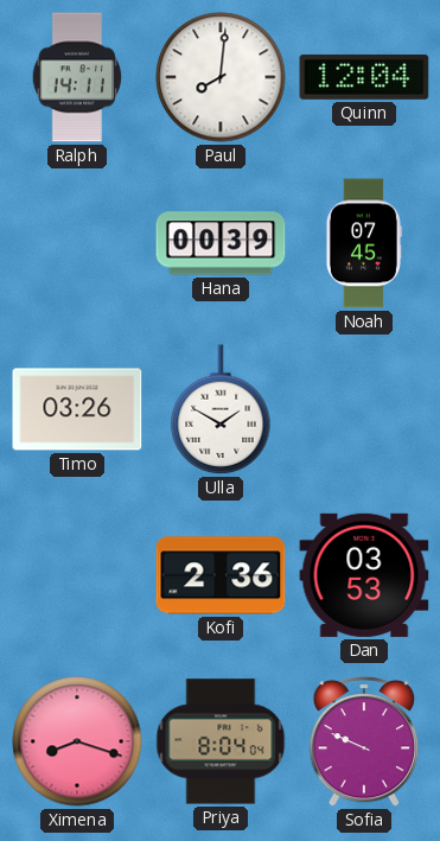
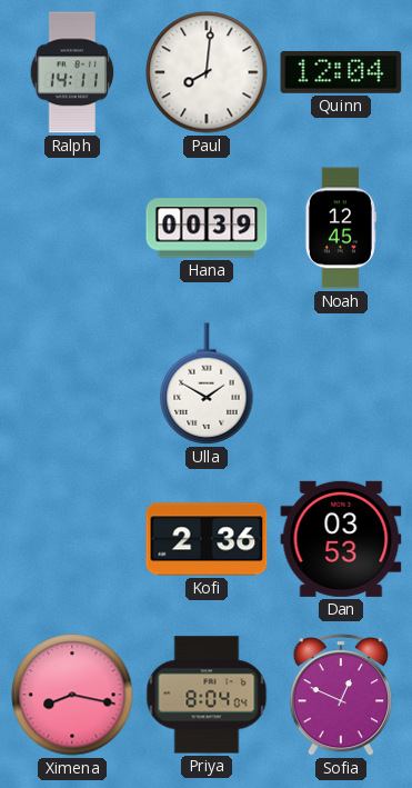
Noah: 07:45 -> 12:45 (340, 228)
Timo: 03:26 -> none (77, 409)
Ximena: 8:18 -> 8:17 (72, 695)
Sofia: 9:49 -> 12:49 (340, 696)
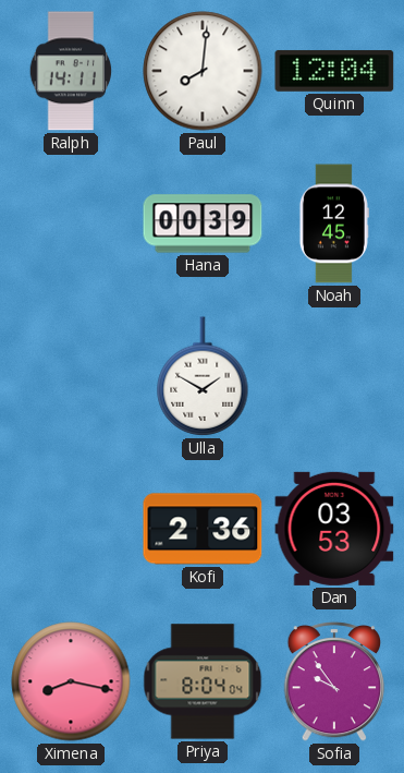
Sofia: 12:49 -> 9:54 (333, 683)
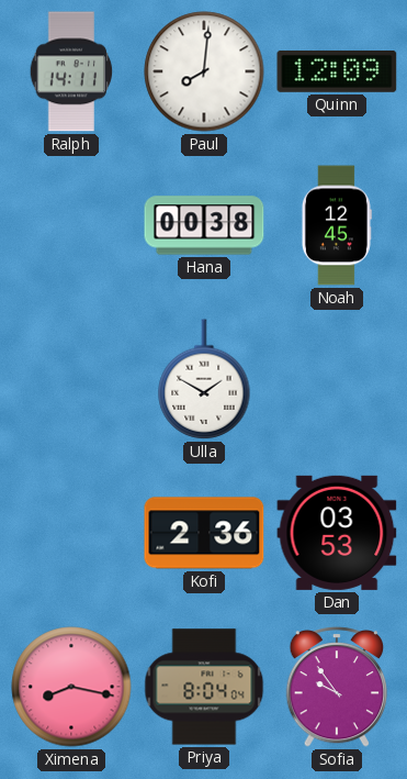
Quinn: 12:04 -> 12:09 (337, 71)
Hana: 00:39 -> 00:38 (204, 225)
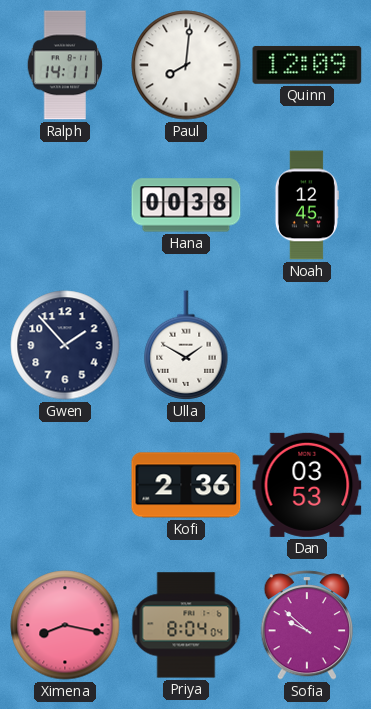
Gwen: none -> 1:53 (65, 345)
Sofia: 9:54 -> 9:52 (306, 626)
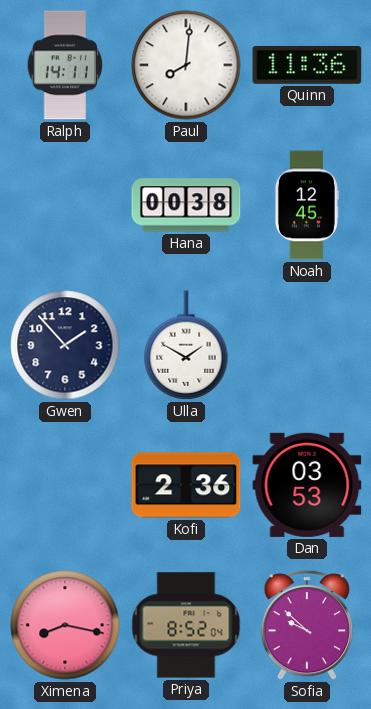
Quinn: 12:09 -> 11:36 (307, 65)
Priya: 8:04 -> 8:52 (186, 625)
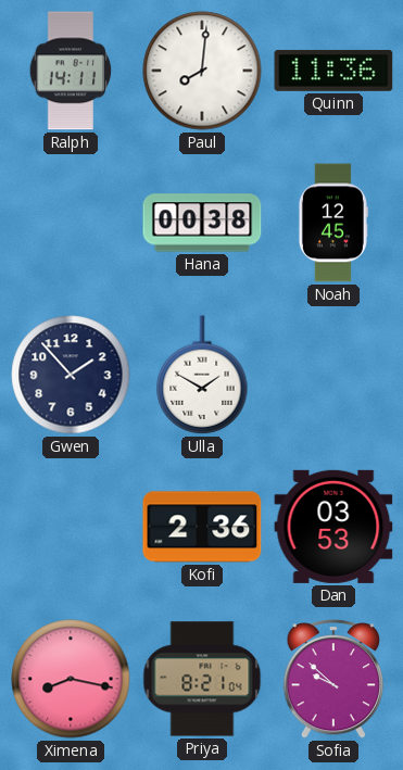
Priya: 8:52 -> 8:21 (202, 679)
